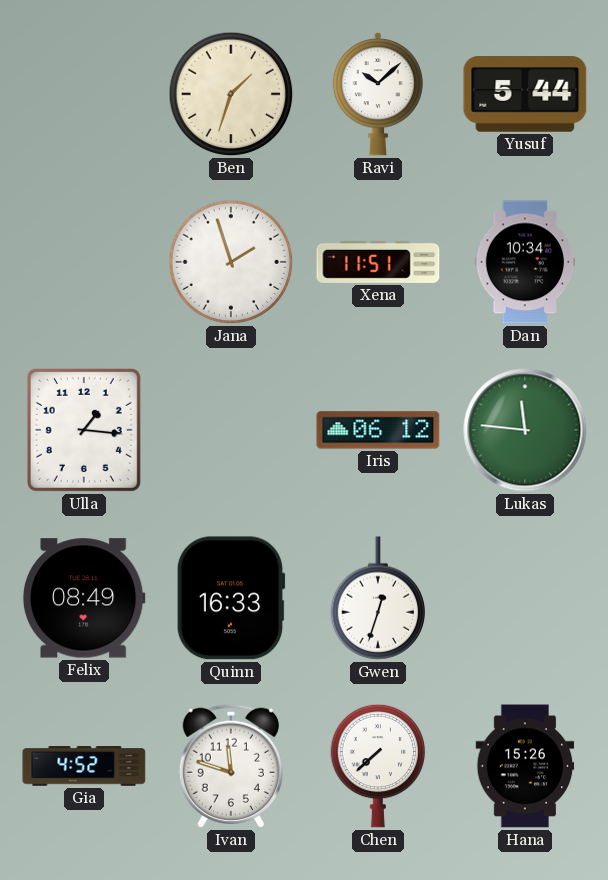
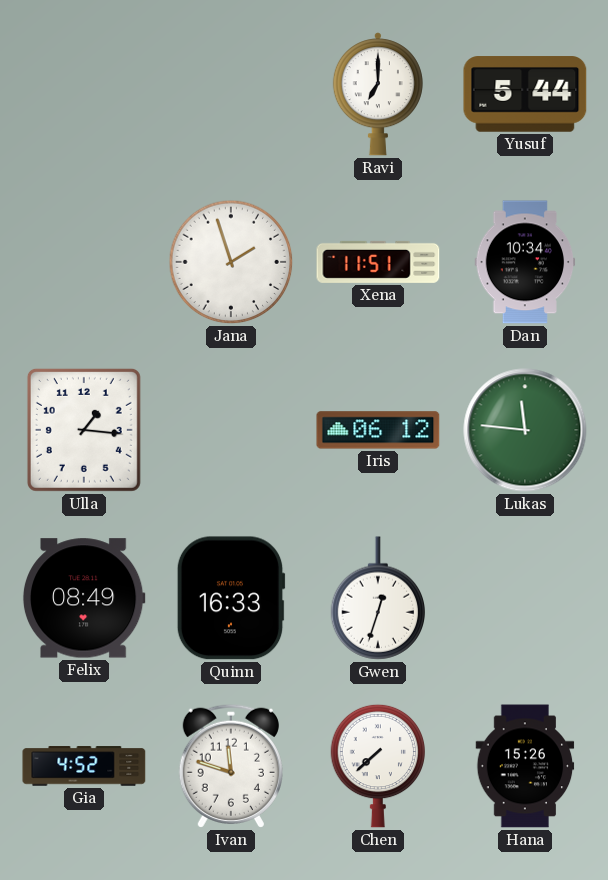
Ben: 1:33 -> none (231, 94)
Ravi: 10:08 -> 7:00 (378, 94)
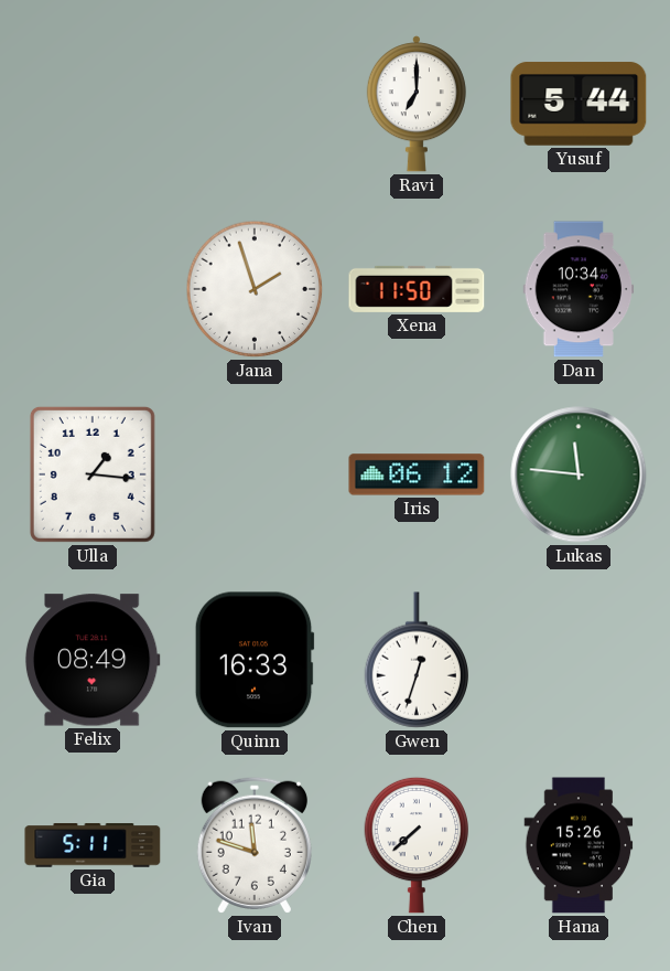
Xena: 11:51 -> 11:50 (417, 289)
Gia: 4:52 -> 5:11 (93, 845)
